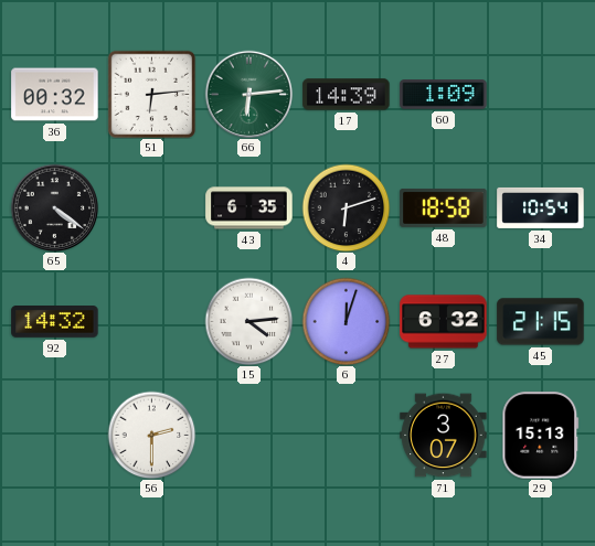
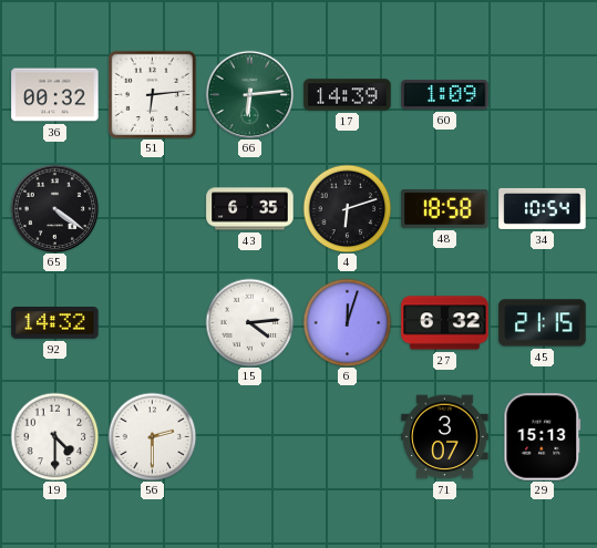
19: none -> 4:30 (54, 436)
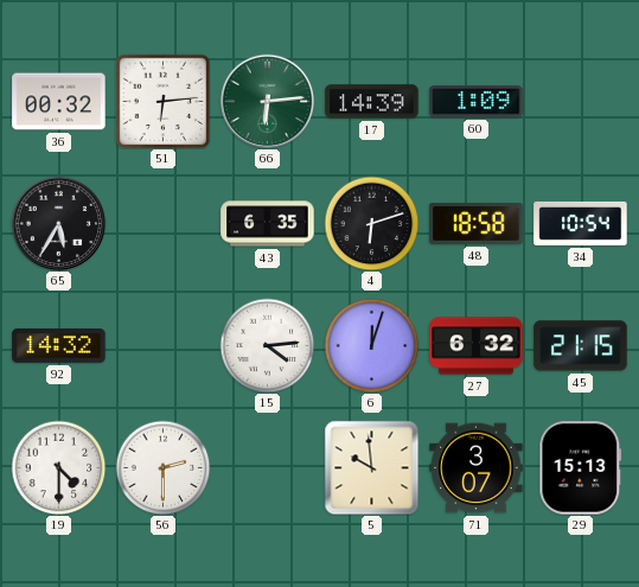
65: 4:21 -> 5:35 (58, 223)
5: none -> 9:59 (371, 467)
